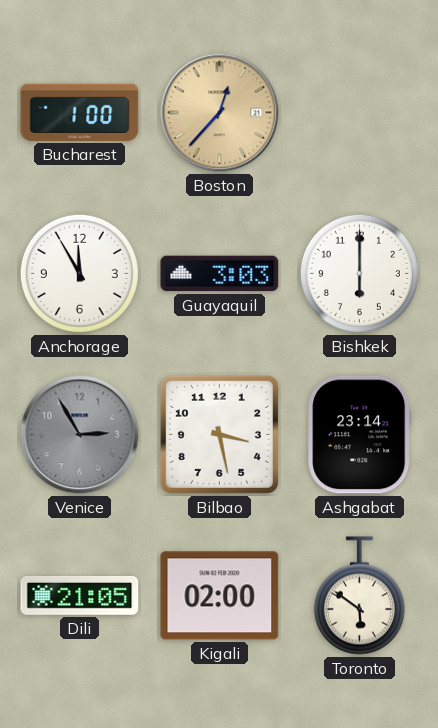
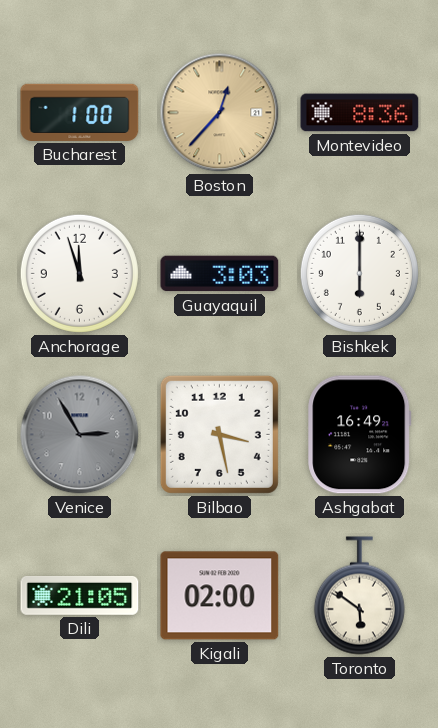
Montevideo: none -> 8:36 (360, 113)
Anchorage: 11:55 -> 11:57 (79, 273)
Ashgabat: 23:14 -> 16:49 (360, 435)
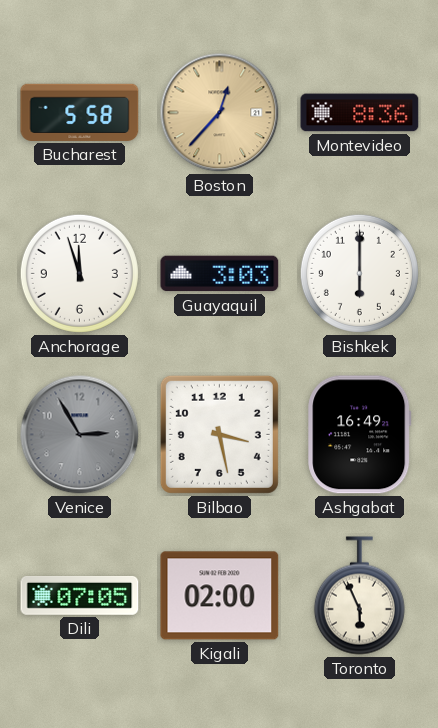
Bucharest: 1:00 -> 5:58 (80, 112)
Dili: 21:05 -> 07:05 (80, 596)
Toronto: 5:51 -> 5:56 (359, 596)
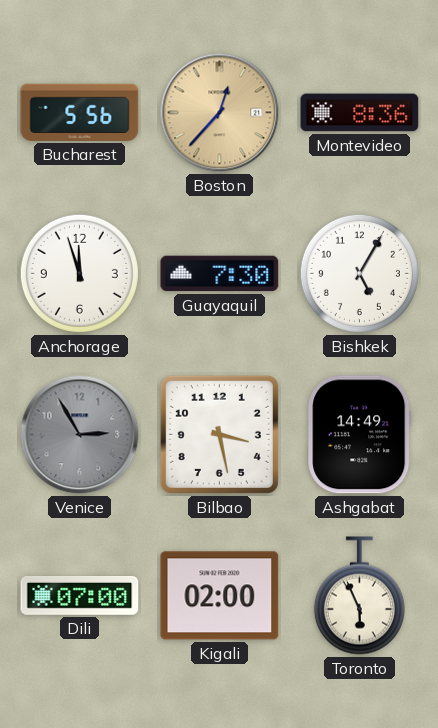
Bucharest: 5:58 -> 5:56 (80, 112)
Guayaquil: 3:03 -> 7:30 (220, 274)
Bishkek: 6:00 -> 5:05 (359, 273)
Ashgabat: 16:49 -> 14:49 (360, 435)
Dili: 07:05 -> 07:00 (80, 596)
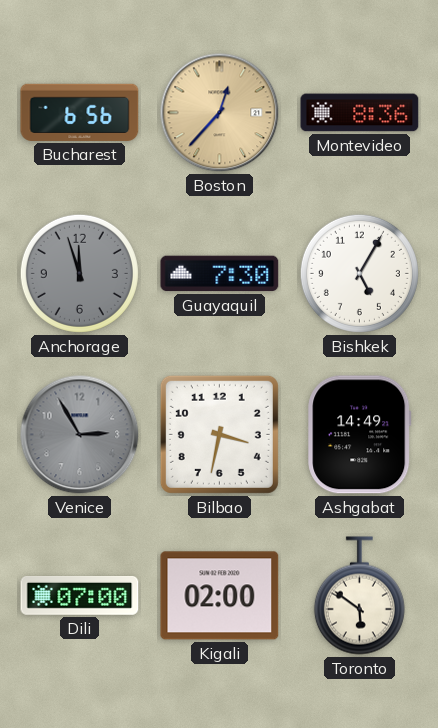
Bucharest: 5:56 -> 6:56 (80, 112)
Anchorage dial: white -> grey (79, 273)
Bilbao: 3:28 -> 3:32 (219, 434)
Toronto: 5:56 -> 5:51 (359, 596)
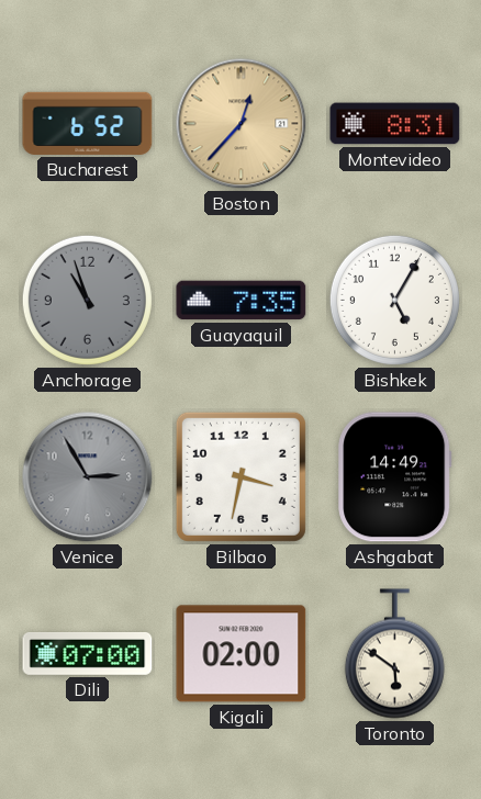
Bucharest: 6:56 -> 6:52 (88, 123)
Montevideo: 8:36 -> 8:31 (395, 124)
Anchorage: 11:57 -> 10:57 (87, 300)
Guayaquil: 7:30 -> 7:35 (242, 301)
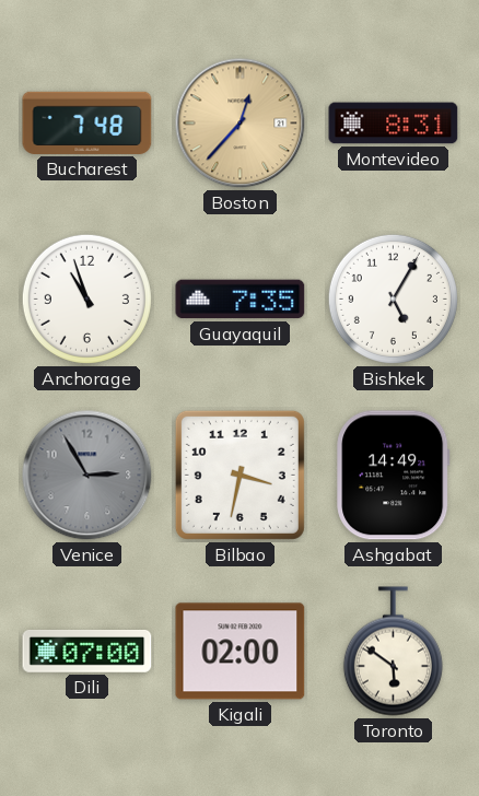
Bucharest: 6:52 -> 7:48 (87, 122)
Anchorage dial: grey -> white (86, 298)
